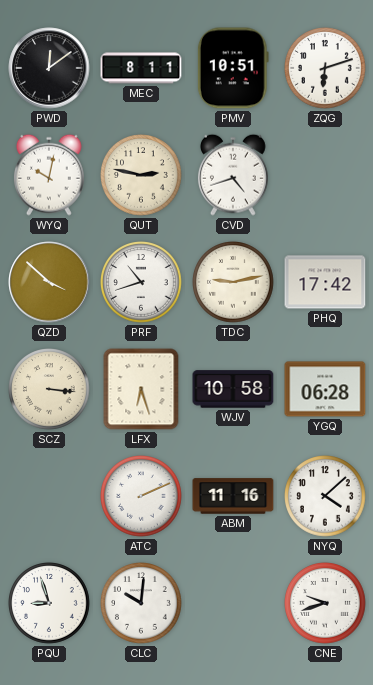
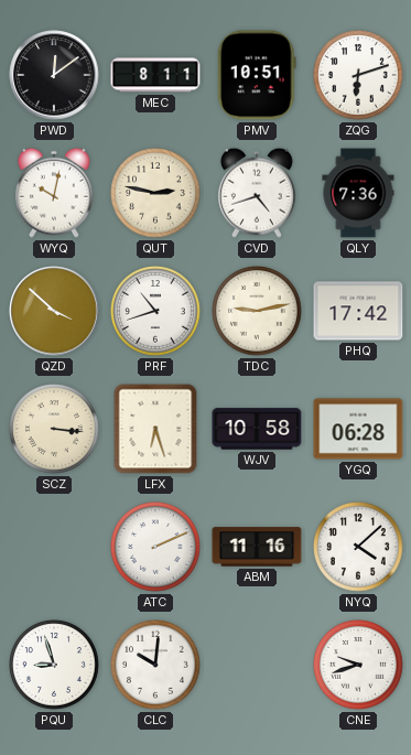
QLY: none -> 7:36 (358, 193)
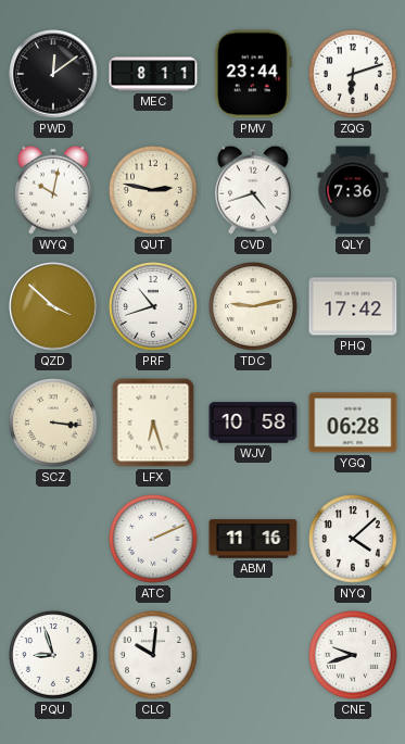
PMV: 10:51 -> 23:44 (253, 74)
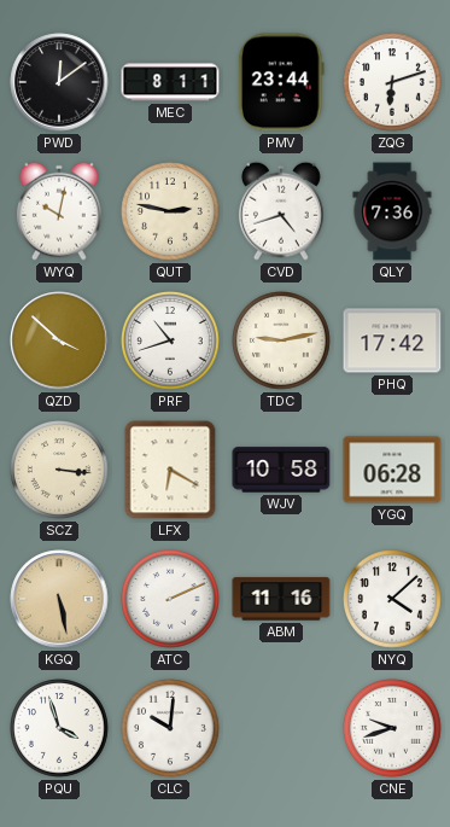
LFX: 6:27 -> 6:20 (170, 470)
KGQ: none -> 5:28 (59, 599)
PQU: 8:57 -> 3:57 (59, 728)
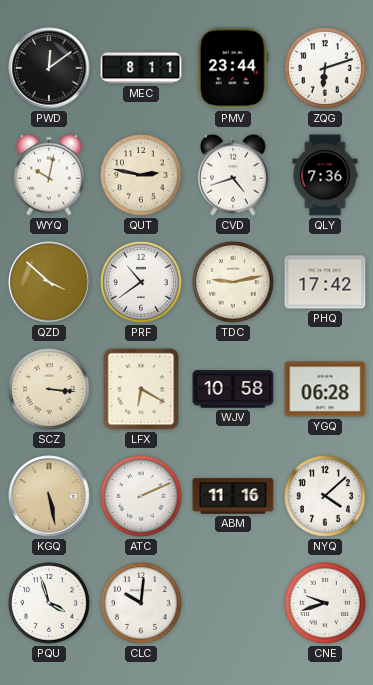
PRF: 10:42 -> 10:39 (141, 282)
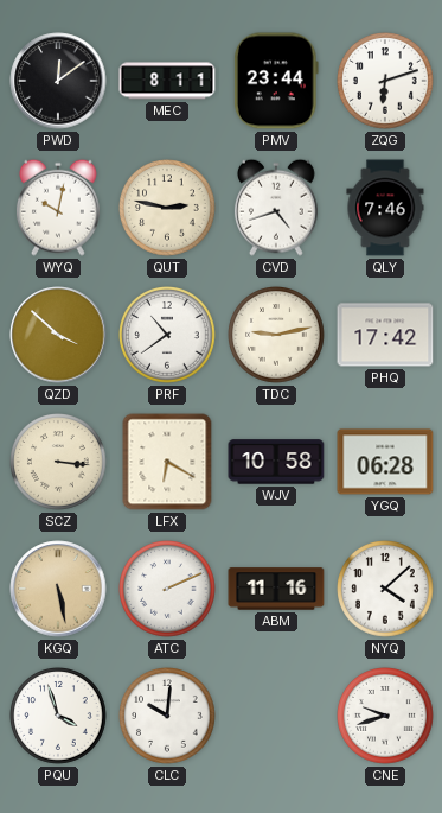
QLY: 7:36 -> 7:46 (385, 208)
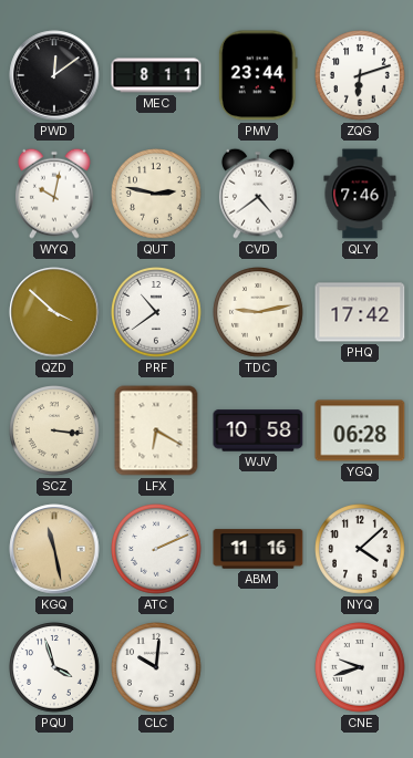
CVD: 4:42 -> 4:39 (258, 194)
KGQ: 5:28 -> 11:28 (54, 549)
